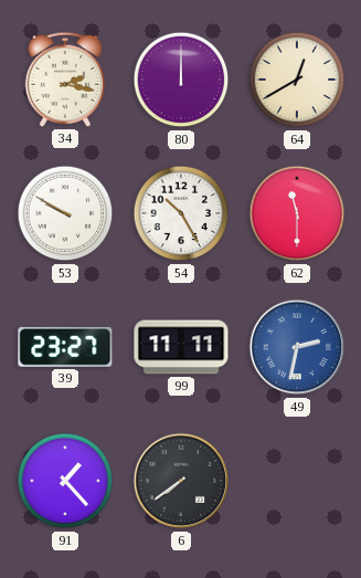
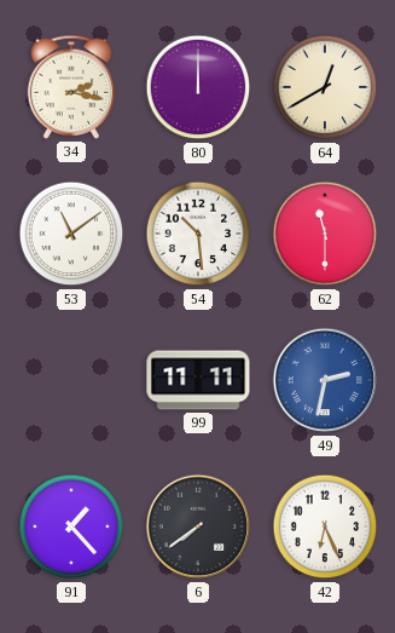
53: 9:50 -> 11:09 (71, 234)
54: 10:25 -> 10:29 (198, 234)
39: 23:27 -> none (65, 347)
42: none -> 6:26 (325, 526)
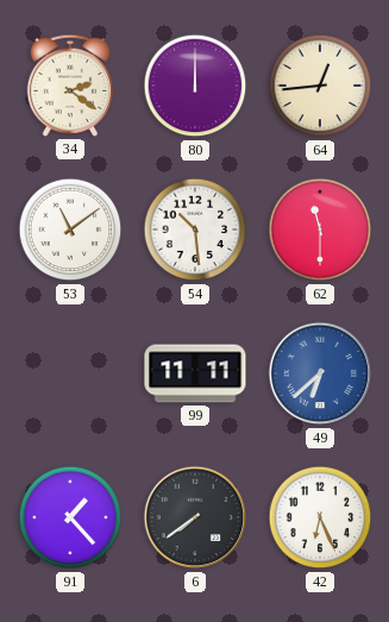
34: 2:17 -> 2:21 (70, 86)
64: 12:40 -> 12:44 (320, 86)
49: 2:32 -> 6:38 (320, 373)
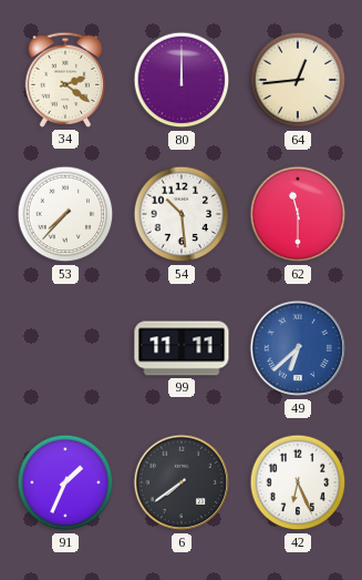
53: 11:09 -> 7:37 (65, 214)
91: 1:23 -> 1:34 (65, 482)
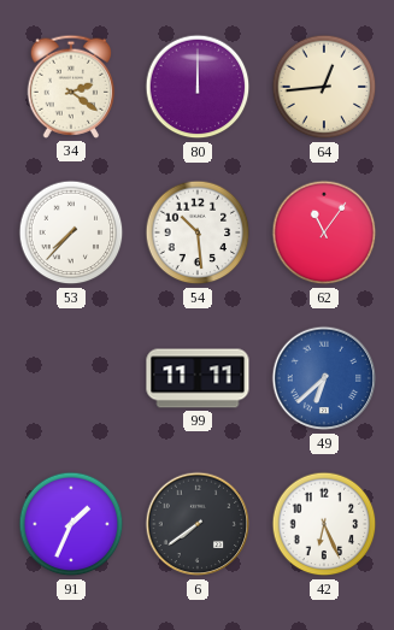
62: 11:30 -> 11:06 (324, 232)
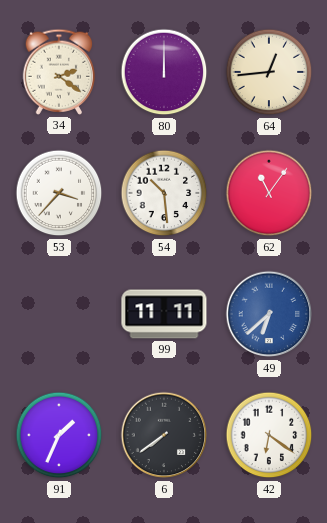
53: 7:37 -> 3:37 (59, 193)
42: 6:26 -> 6:21 (269, 435)
